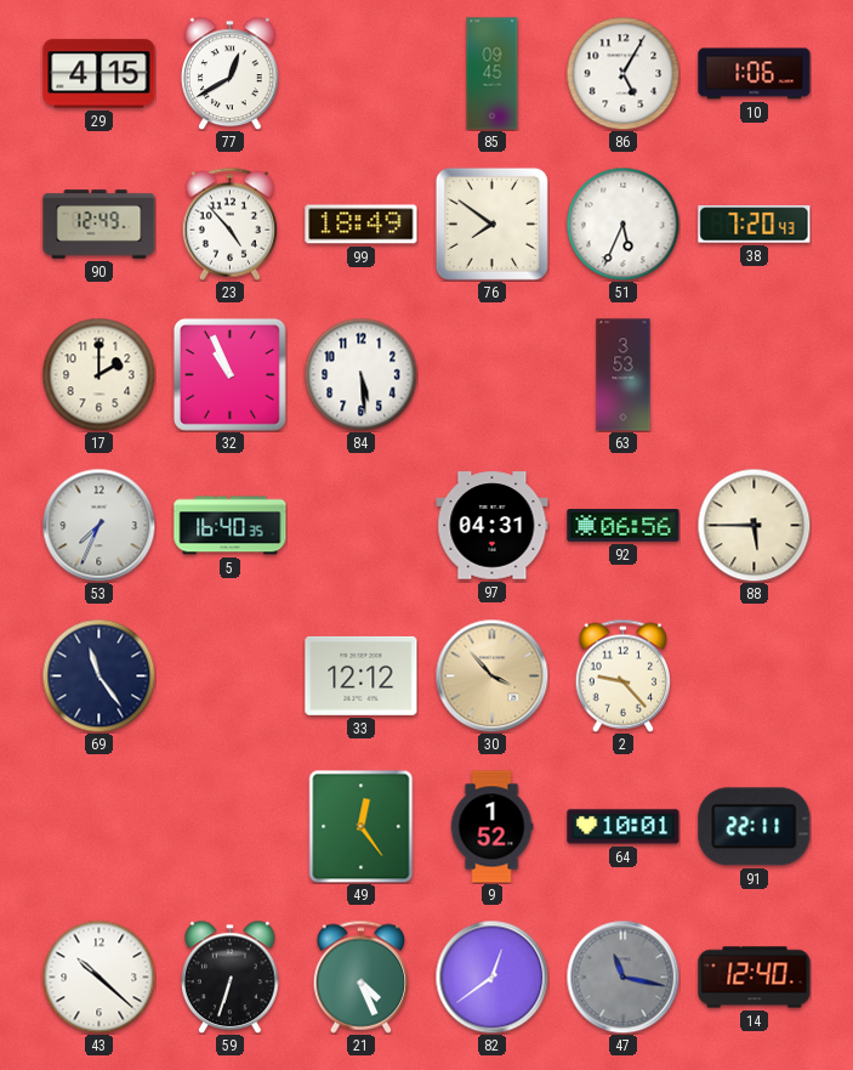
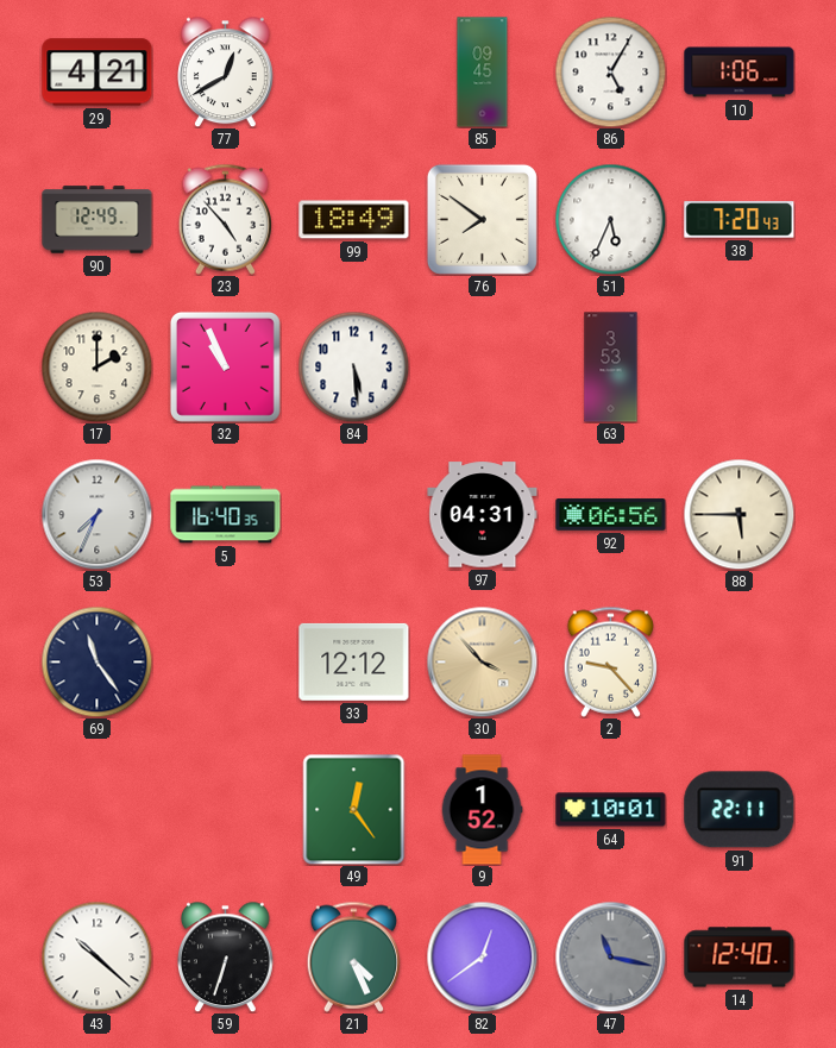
29: 4:15 -> 4:21 (98, 73)
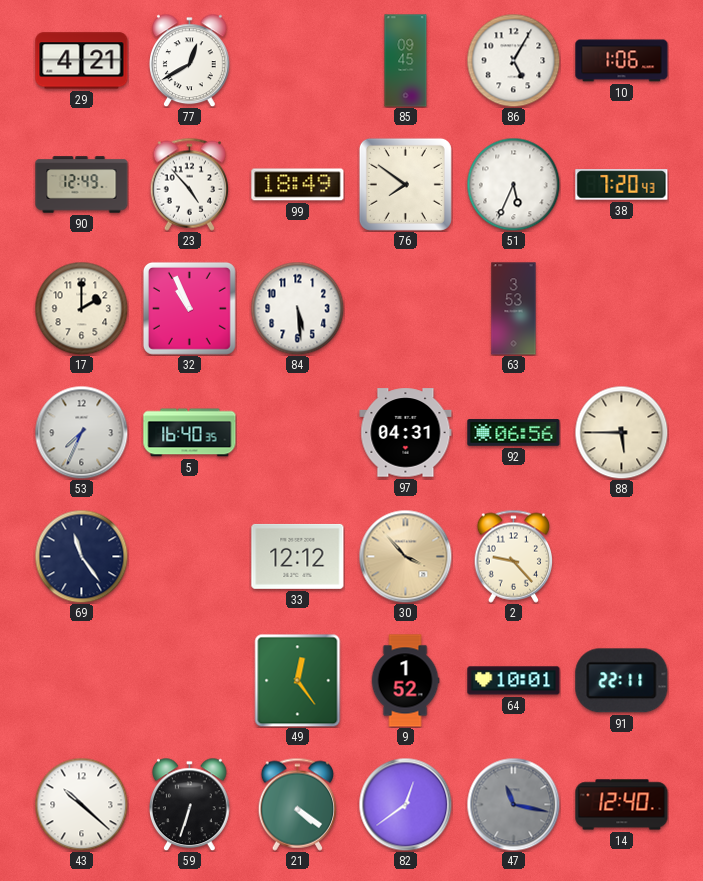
21: 4:26 -> 4:21 (298, 804)
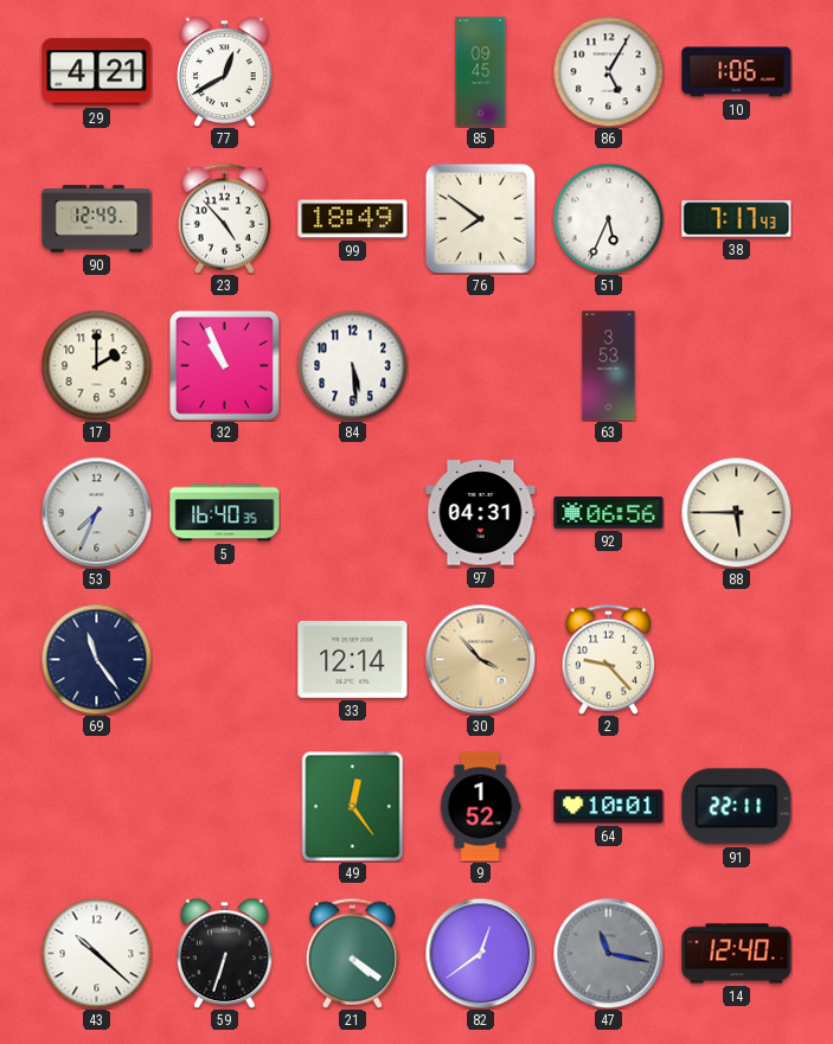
38: 7:20 -> 7:17 (737, 219)
33: 12:12 -> 12:14 (353, 659)
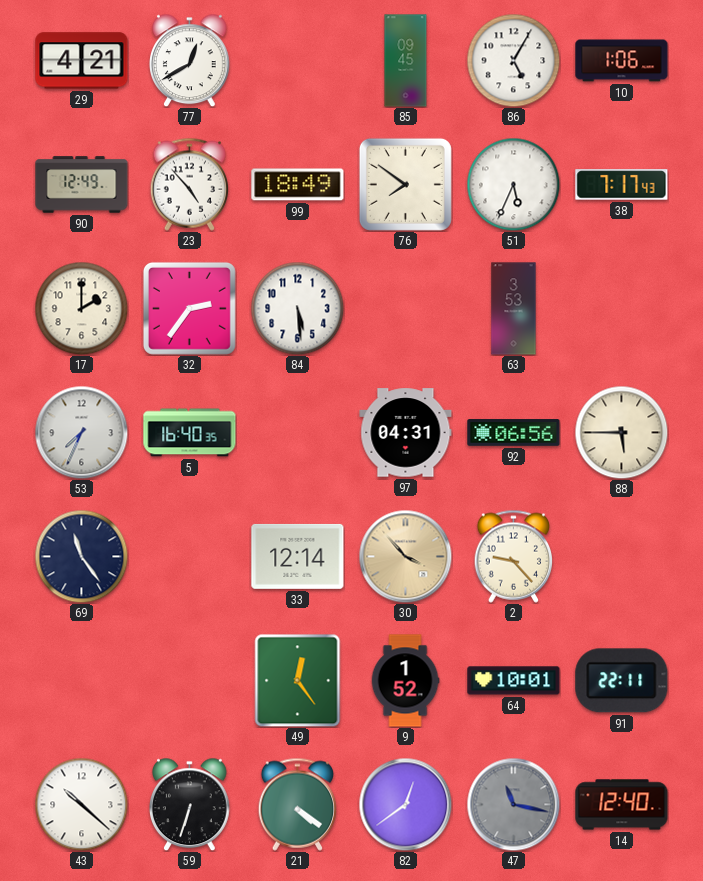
32: 10:56 -> 2:36 (189, 308)
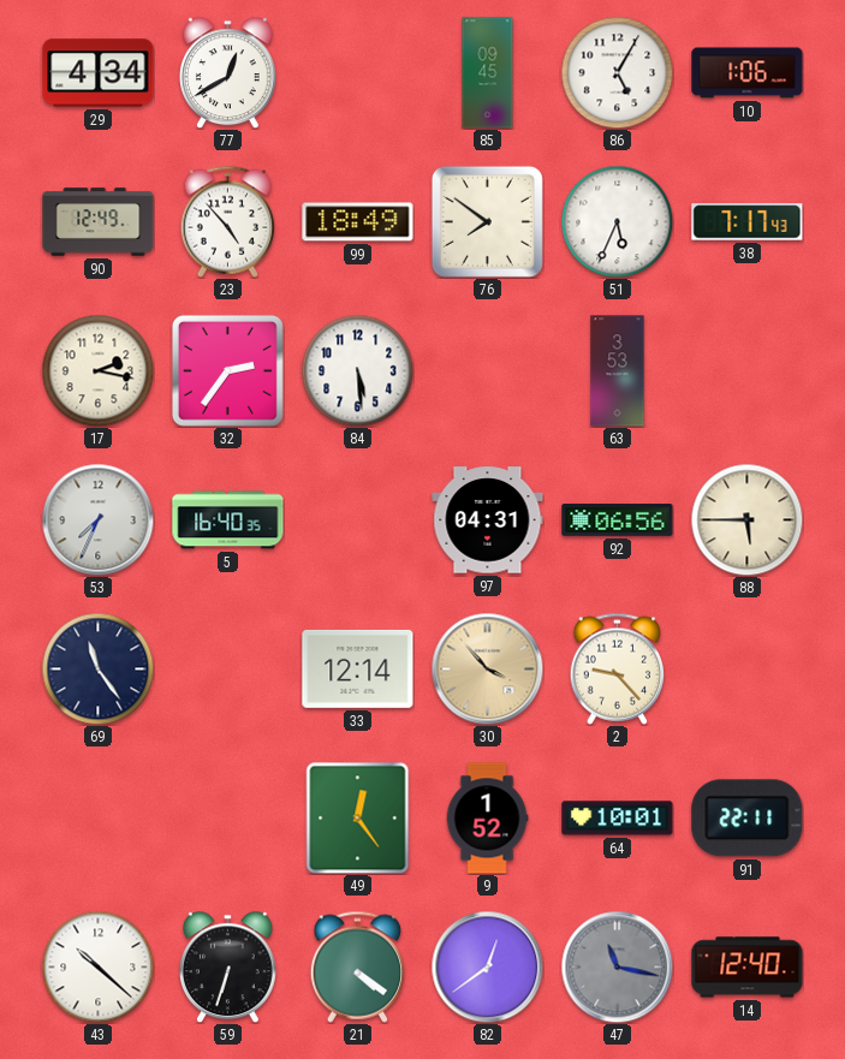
29: 4:21 -> 4:34 (99, 73)
17: 2:00 -> 2:17 (97, 370)
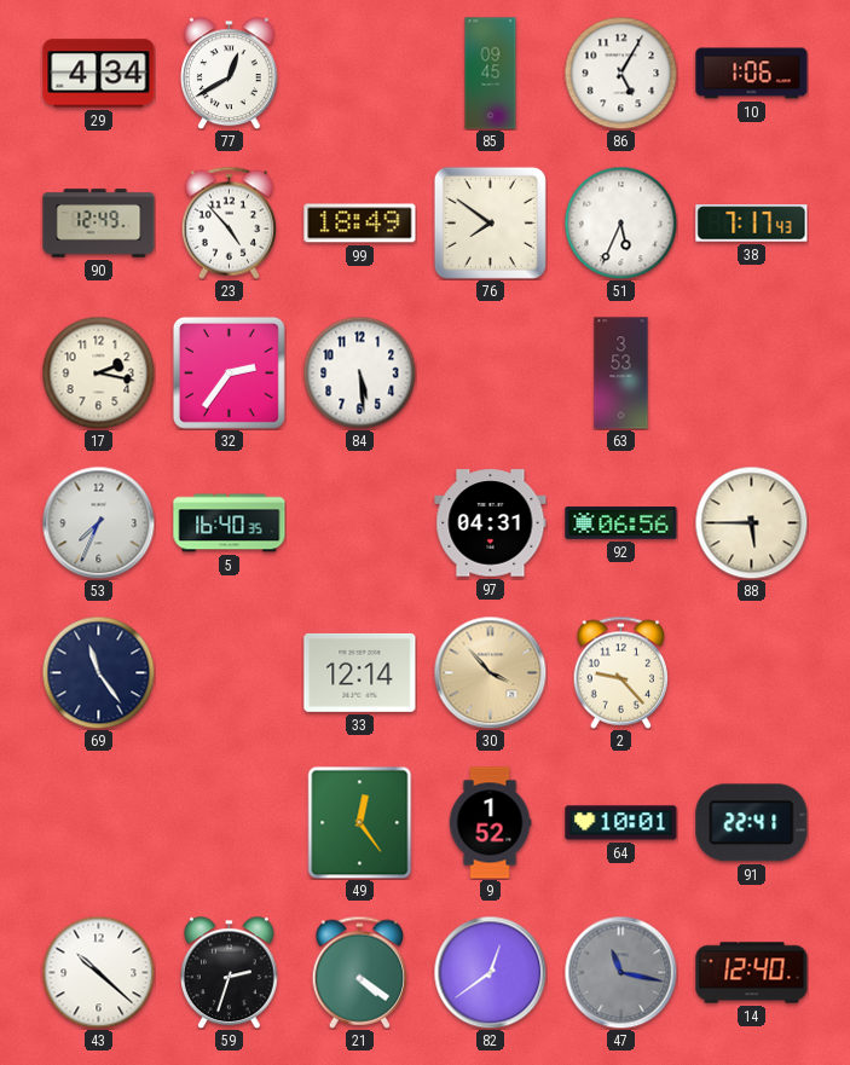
91: 22:11 -> 22:41 (752, 823)
59: 6:33 -> 2:33 (230, 972)
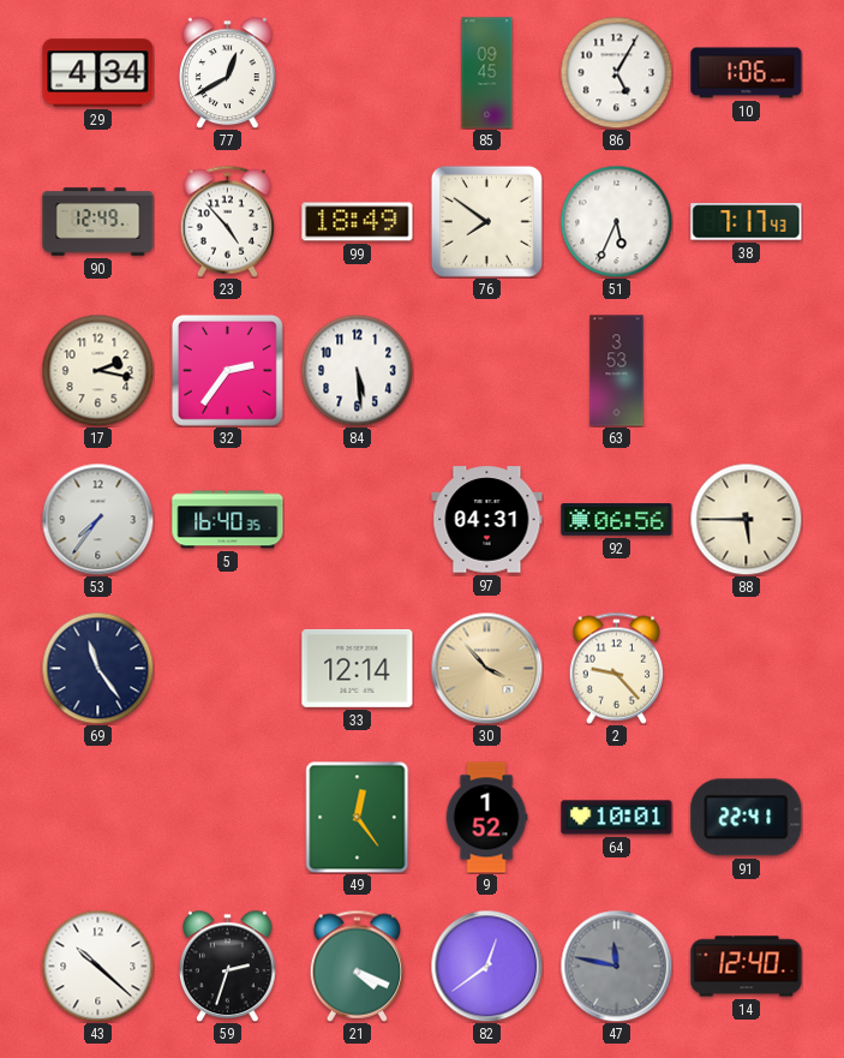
53: 7:34 -> 7:36 (97, 519)
21: 4:21 -> 4:19 (358, 966)
47: 11:17 -> 11:47 (616, 966)
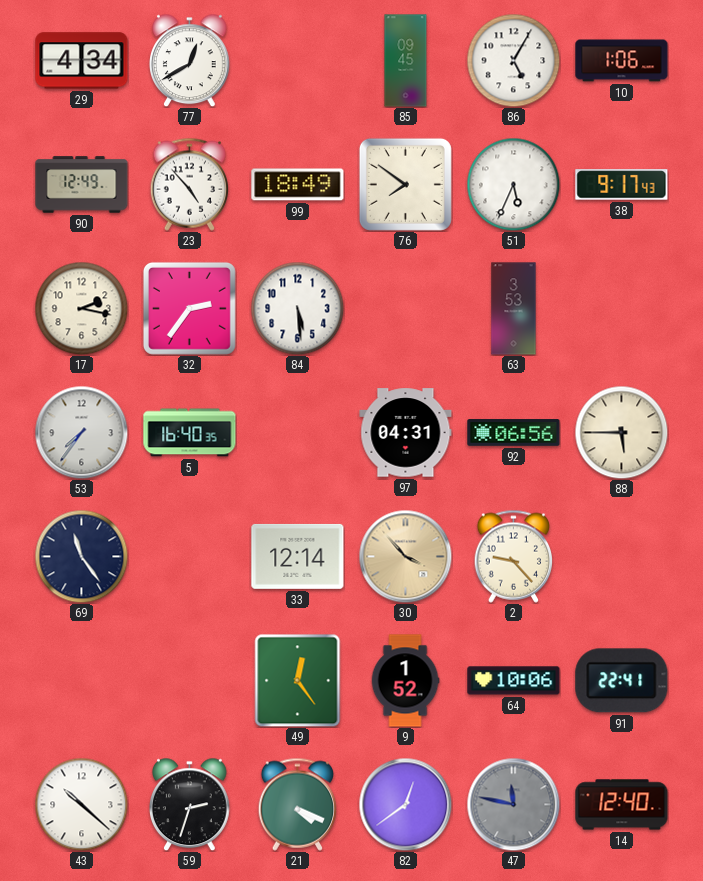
38: 7:17 -> 9:17 (622, 185)
64: 10:01 -> 10:06 (514, 681)
